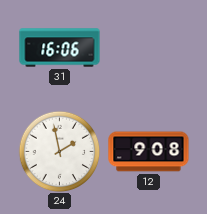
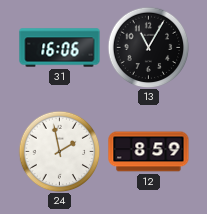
13: none -> 11:05 (148, 47)
12: 9:08 -> 8:59 (149, 152)
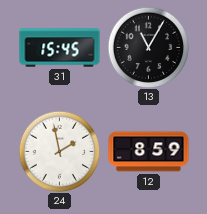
31: 16:06 -> 15:45 (60, 48)
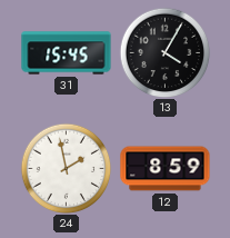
13: 11:05 -> 4:05 (164, 52)
